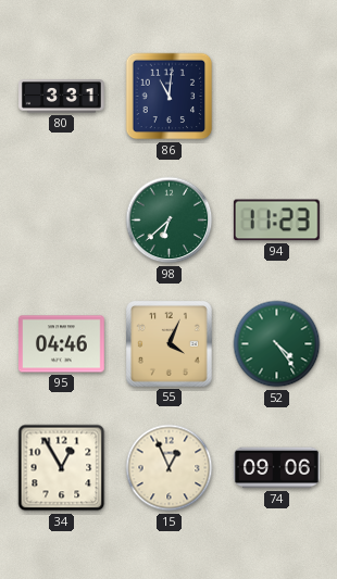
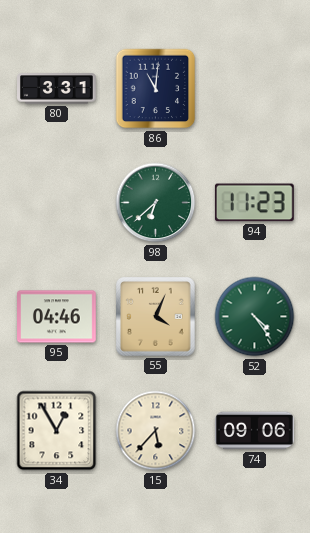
15: 12:56 -> 5:37 (156, 431)
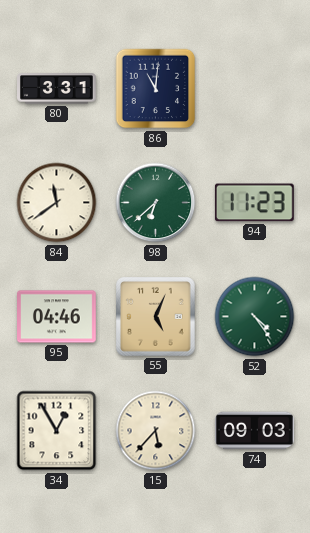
84: none -> 11:39 (57, 203)
55: 4:04 -> 5:04 (156, 317)
74: 09:06 -> 09:03 (255, 431)
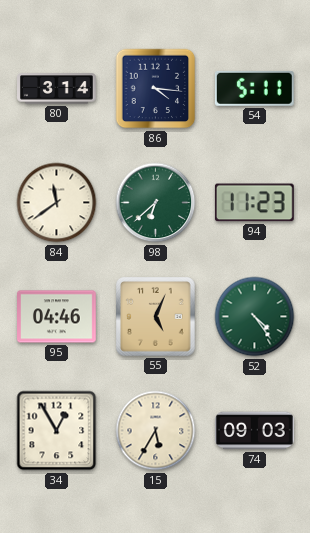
80: 3:31 -> 3:14 (57, 89)
86: 11:01 -> 4:16 (156, 89)
54: none -> 5:11 (254, 88)
15: 5:37 -> 5:35 (156, 431)
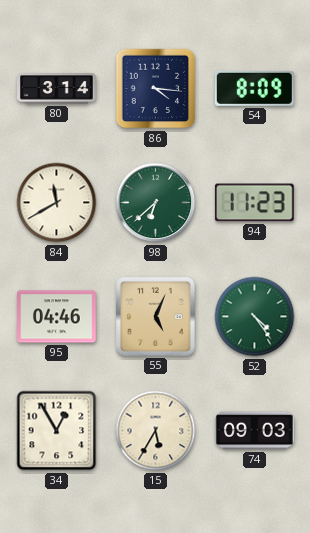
54: 5:11 -> 8:09 (254, 88)
84: 11:39 -> 11:40 (57, 203)
